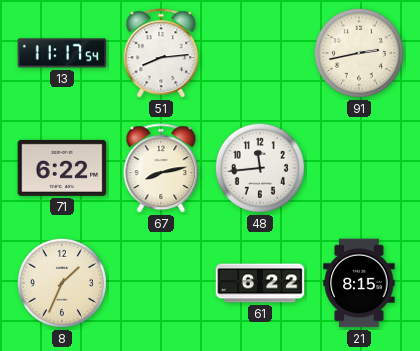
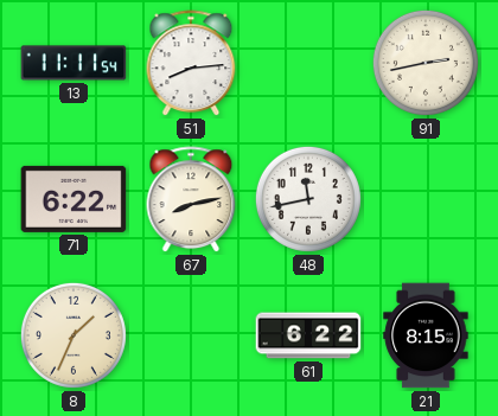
13: 11:17 -> 11:11 (74, 63)
48: 11:44 -> 11:43 (308, 199)
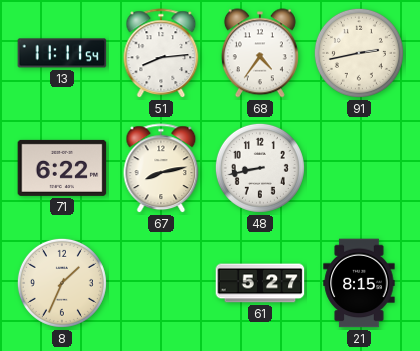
68: none -> 4:36 (260, 53)
48: 11:43 -> 8:43 (260, 168)
61: 6:22 -> 5:27 (260, 283)
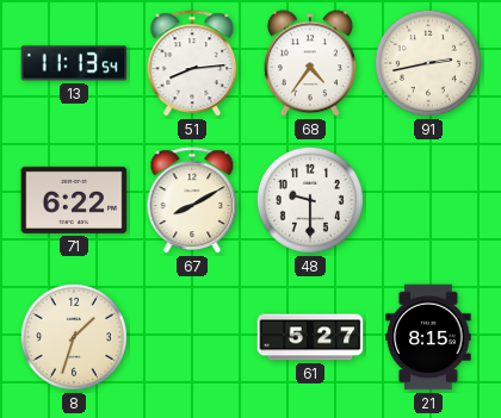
13: 11:11 -> 11:13 (74, 63)
67: 8:13 -> 8:10 (192, 201)
48: 8:43 -> 9:30 (310, 200)
8: 1:34 -> 1:33 (74, 337)
